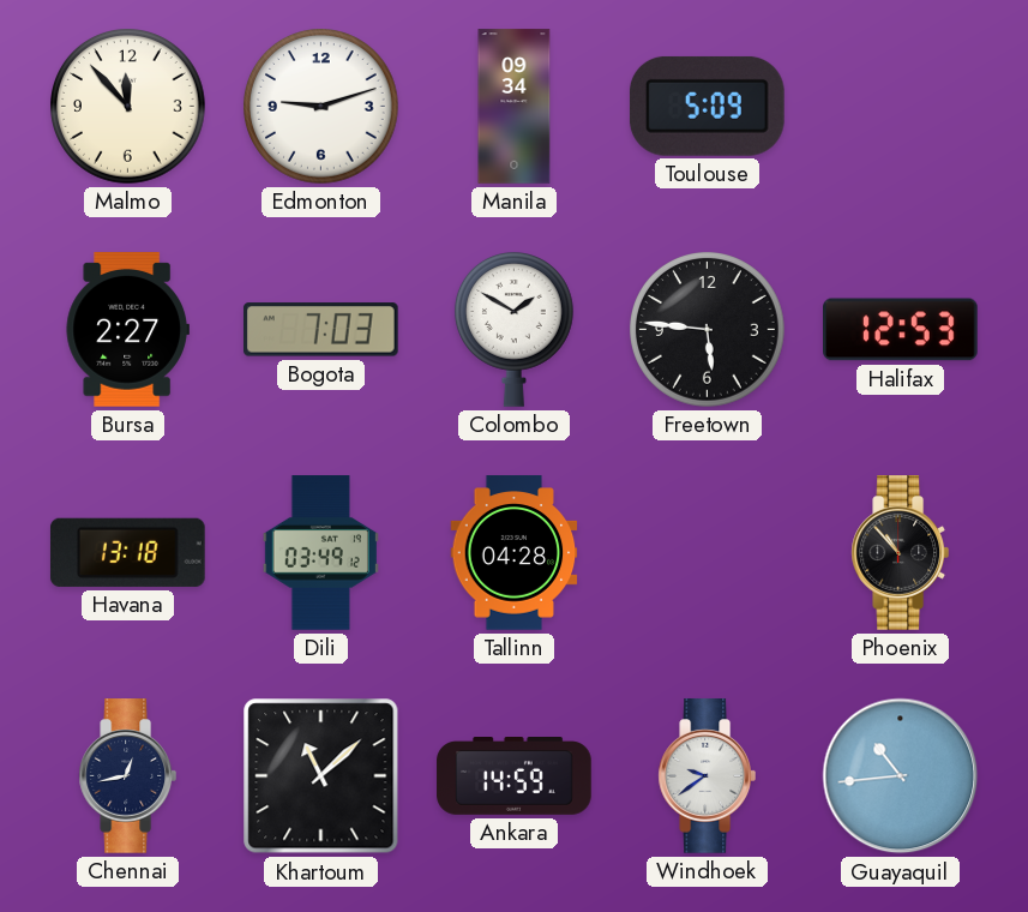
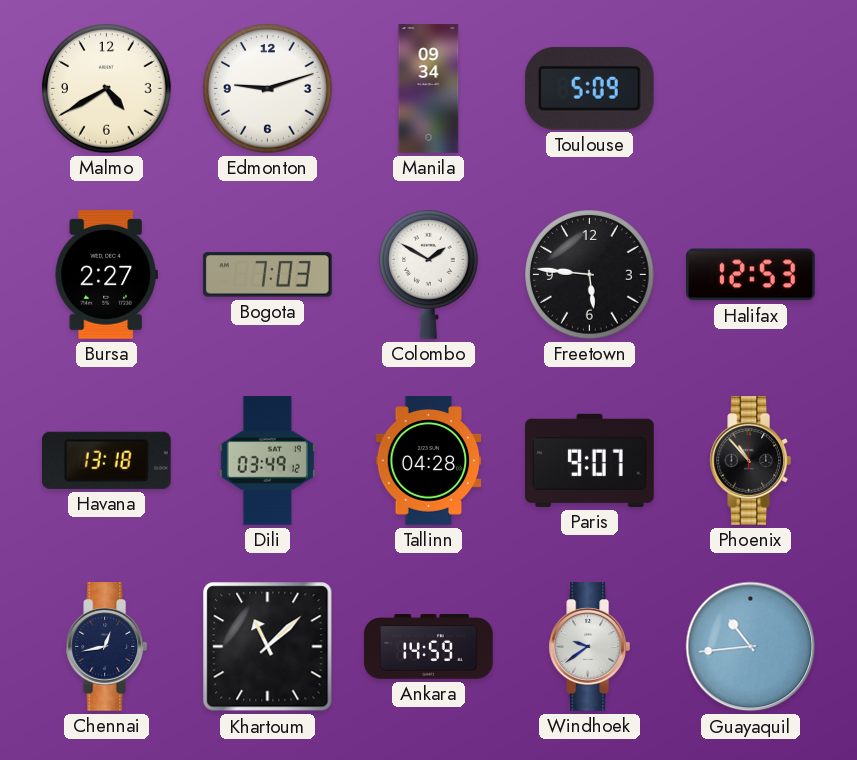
Malmo: 11:53 -> 4:40 (107, 89)
Paris: none -> 9:07 (590, 460)
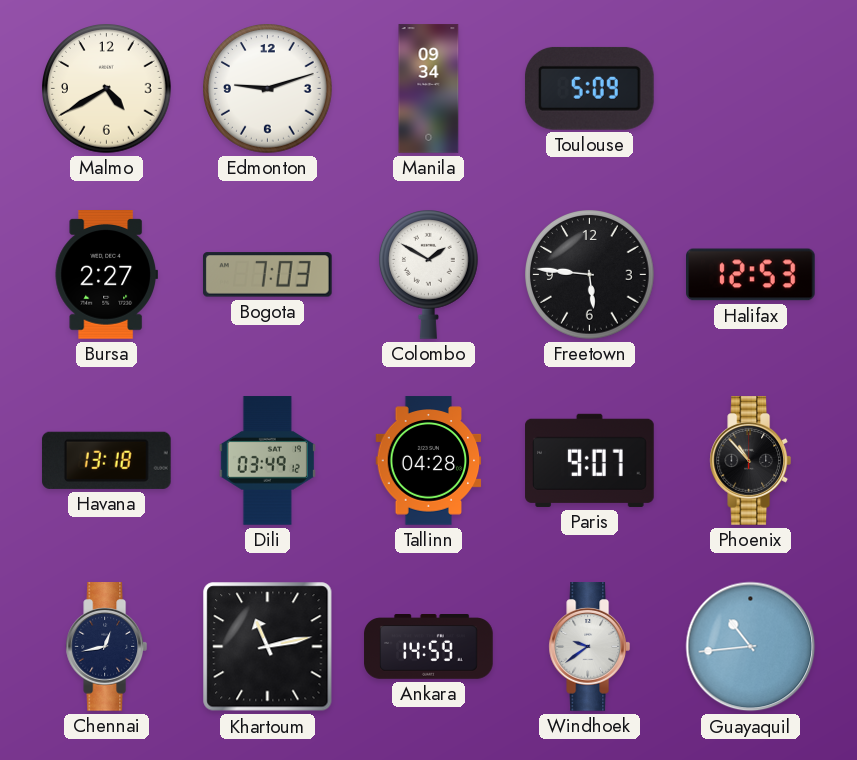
Khartoum: 11:08 -> 11:13 (268, 647)
